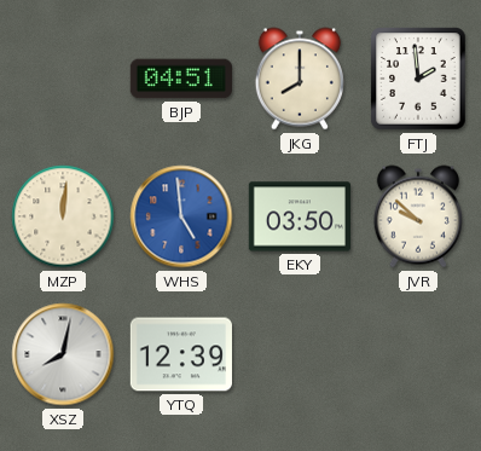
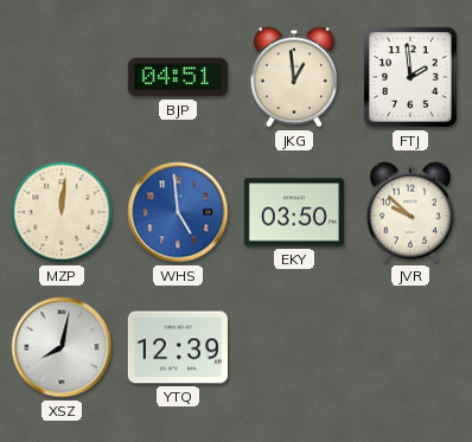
JKG: 8:00 -> 12:59 (294, 77)
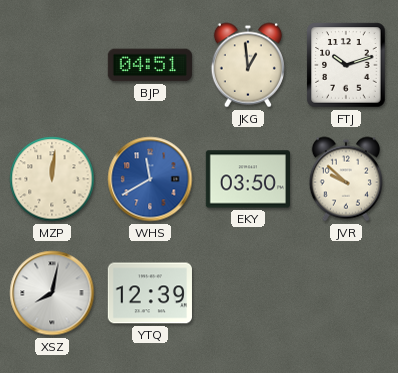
FTJ: 1:59 -> 10:12 (346, 65)
WHS: 4:59 -> 11:40 (150, 179)
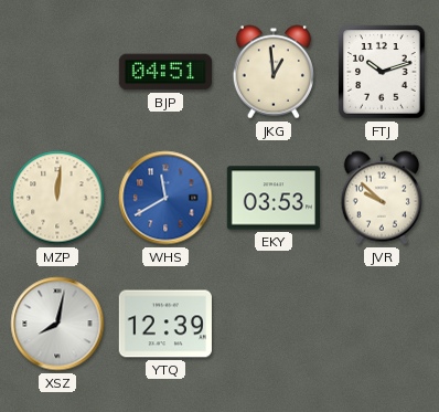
EKY: 03:50 -> 03:53 (272, 198)
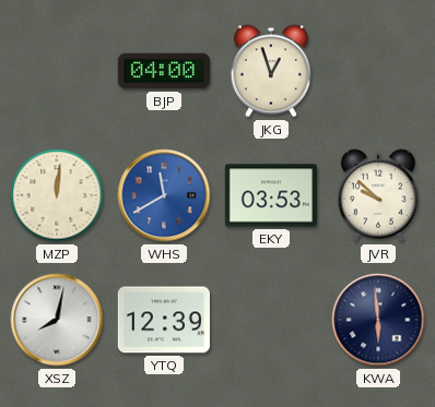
BJP: 04:51 -> 04:00 (164, 71)
JKG: 12:59 -> 12:57 (271, 71)
FTJ: 10:12 -> none (382, 72)
KWA: none -> 5:59 (378, 320)
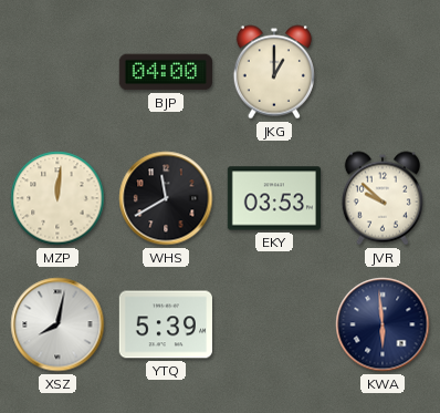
JKG: 12:57 -> 1:00 (274, 72)
WHS dial: blue -> black (166, 198)
YTQ: 12:39 -> 5:39 (166, 324)
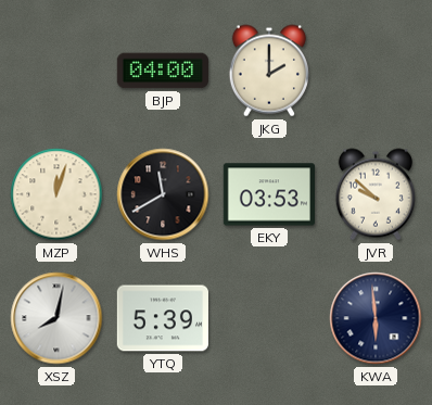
JKG: 1:00 -> 2:00 (269, 71)
MZP: 12:01 -> 12:03 (56, 194)
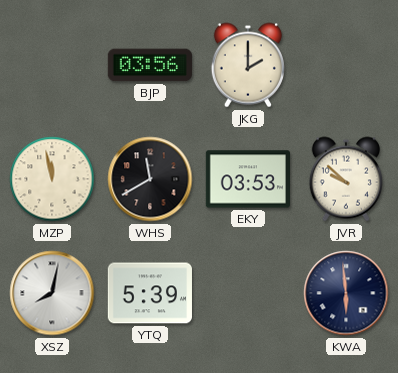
BJP: 04:00 -> 03:56 (150, 65)
MZP: 12:03 -> 11:58 (52, 179)
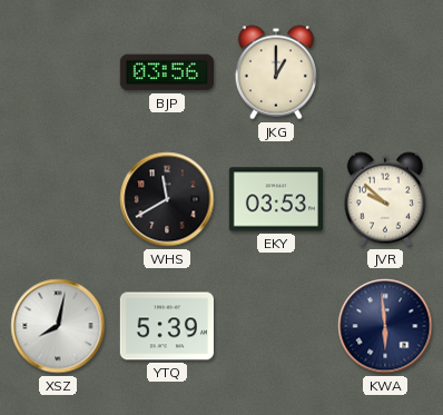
JKG: 2:00 -> 1:00 (276, 72)
MZP: 11:58 -> none (52, 179)
